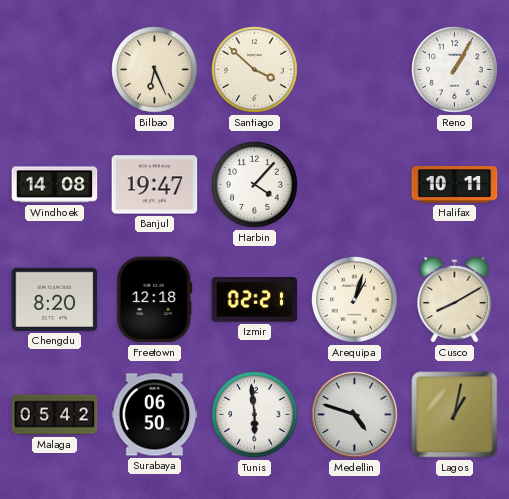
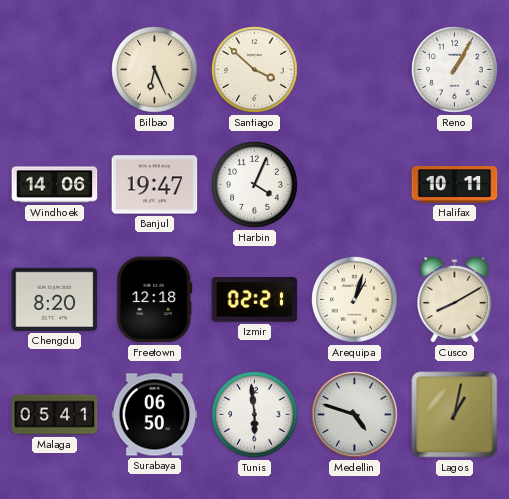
Windhoek: 14:08 -> 14:06 (55, 185)
Harbin: 4:07 -> 4:04 (255, 185)
Malaga: 05:42 -> 05:41 (55, 415)
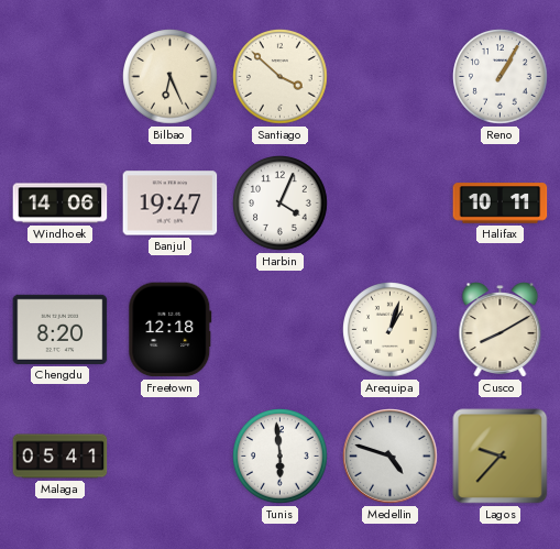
Izmir: 02:21 -> none (255, 300)
Surabaya: 06:50 -> none (155, 415)
Lagos: 1:02 -> 9:37 (501, 457)
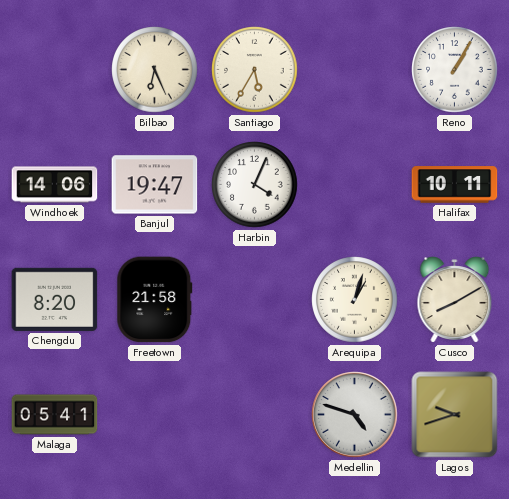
Santiago: 3:52 -> 5:35 (255, 70)
Freetown: 12:18 -> 21:58 (155, 300)
Tunis: 5:59 -> none (281, 457)
Lagos: 9:37 -> 9:42 (455, 415)
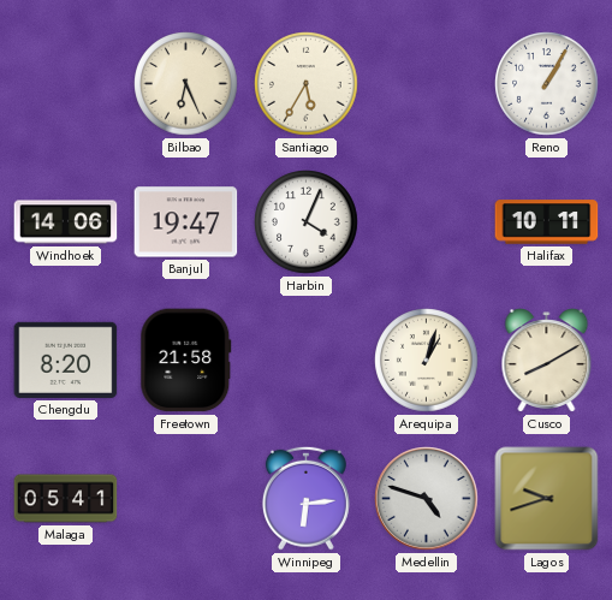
Winnipeg: none -> 6:14 (305, 498)
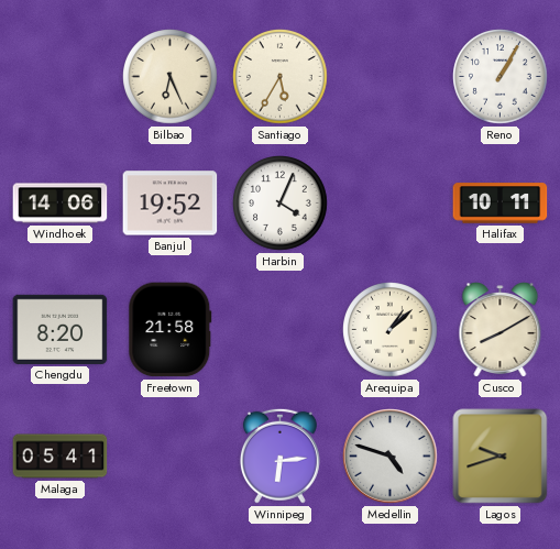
Banjul: 19:47 -> 19:52 (171, 204)
Arequipa: 1:03 -> 1:08 (391, 330)
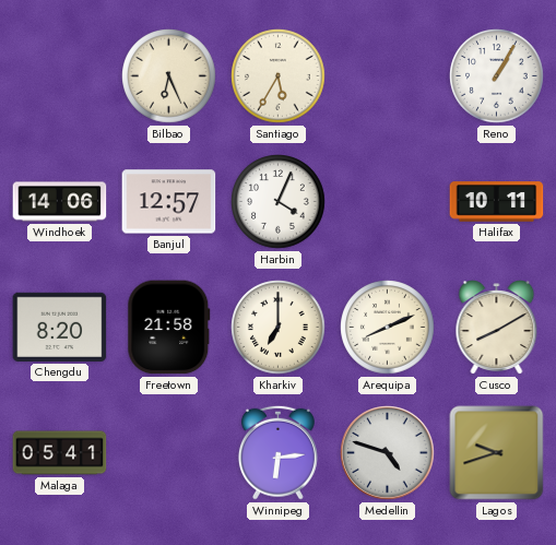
Banjul: 19:52 -> 12:57 (169, 202)
Kharkiv: none -> 7:00 (279, 328)
Arequipa: 1:08 -> 8:11 (388, 328)
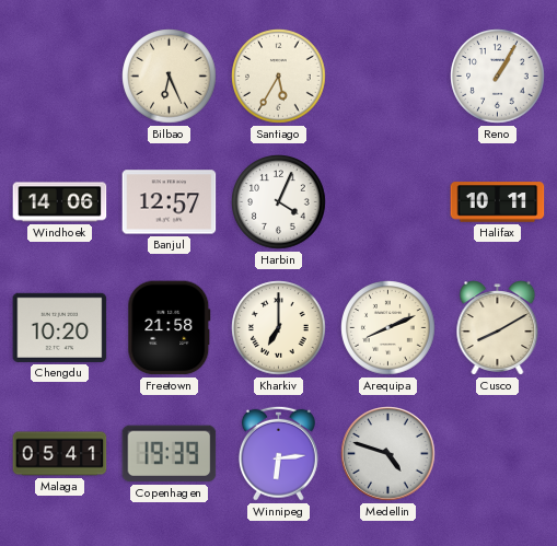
Chengdu: 8:20 -> 10:20 (60, 327)
Copenhagen: none -> 19:39 (170, 454)
Lagos: 9:42 -> none (497, 453)
